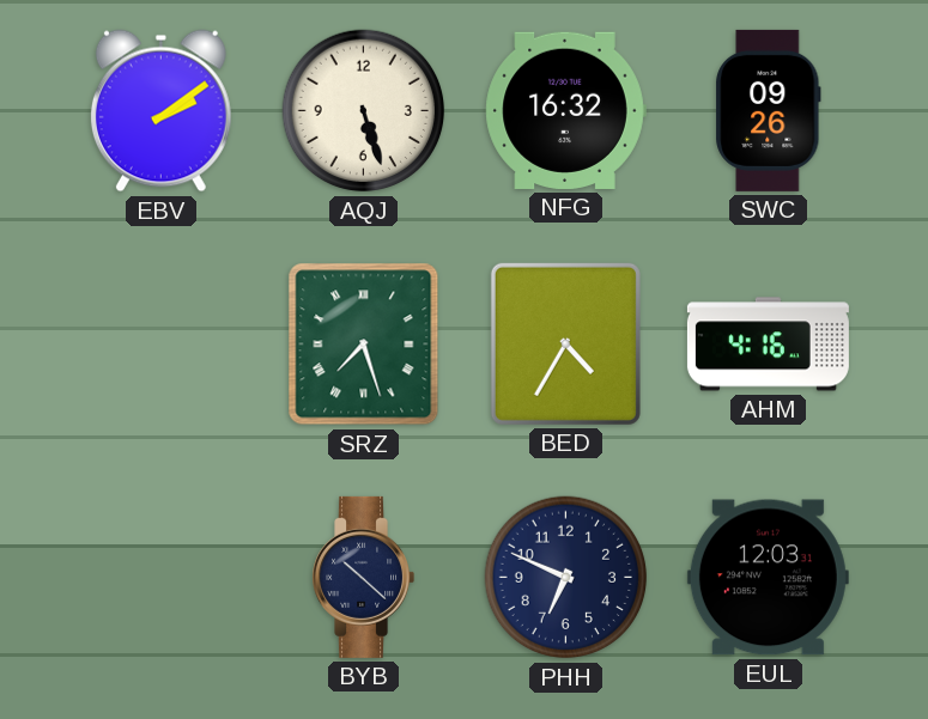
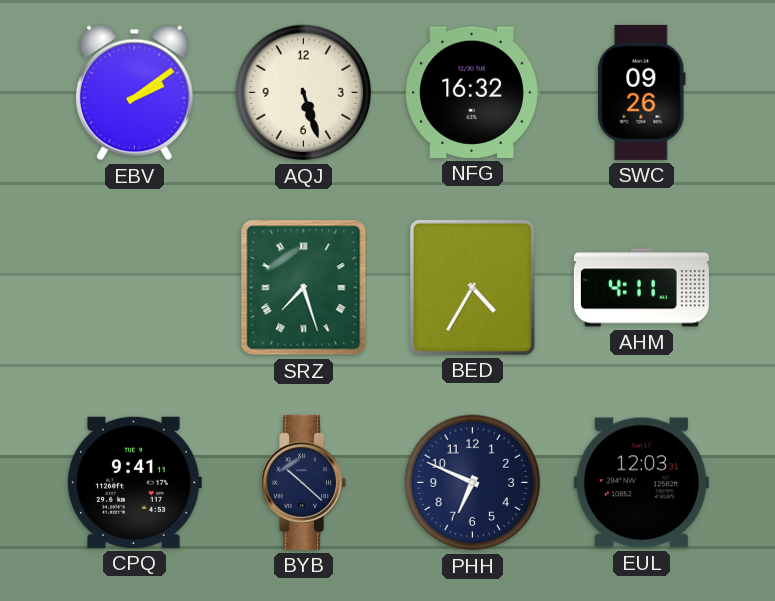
AHM: 4:16 -> 4:11 (641, 288)
CPQ: none -> 9:41 (134, 482)
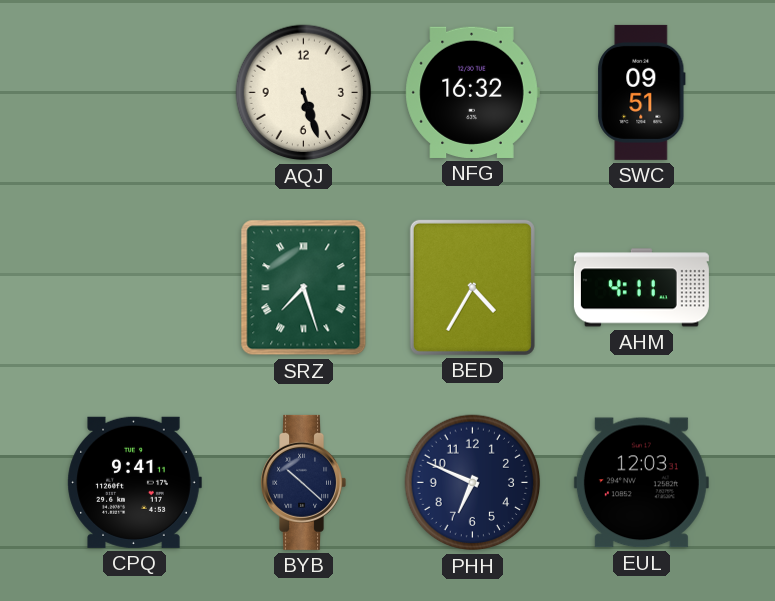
EBV: 2:09 -> none (134, 93)
SWC: 09:26 -> 09:51 (642, 92)
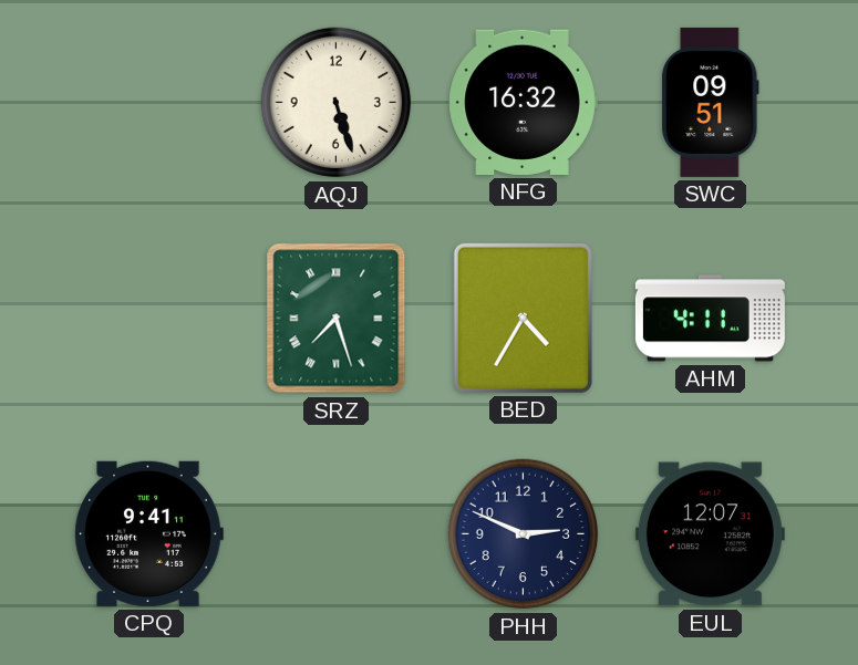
BYB: 10:22 -> none (303, 482)
PHH: 6:49 -> 2:49 (524, 534)
EUL: 12:03 -> 12:07 (710, 534)
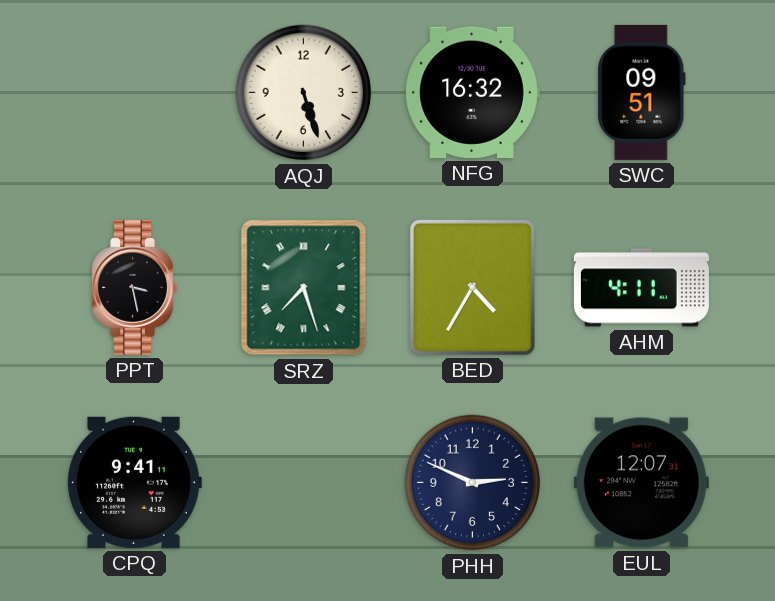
PPT: none -> 3:28 (134, 287)
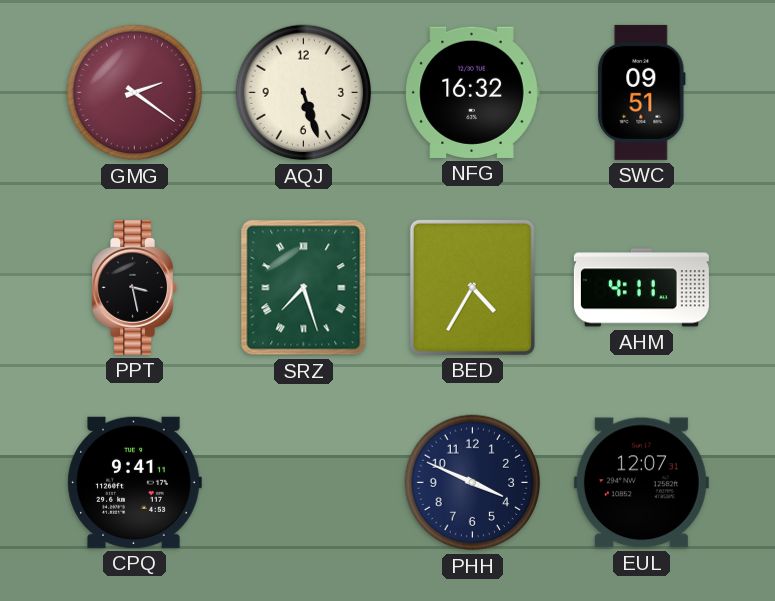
GMG: none -> 2:21 (135, 93)
PHH: 2:49 -> 3:49 (473, 483)
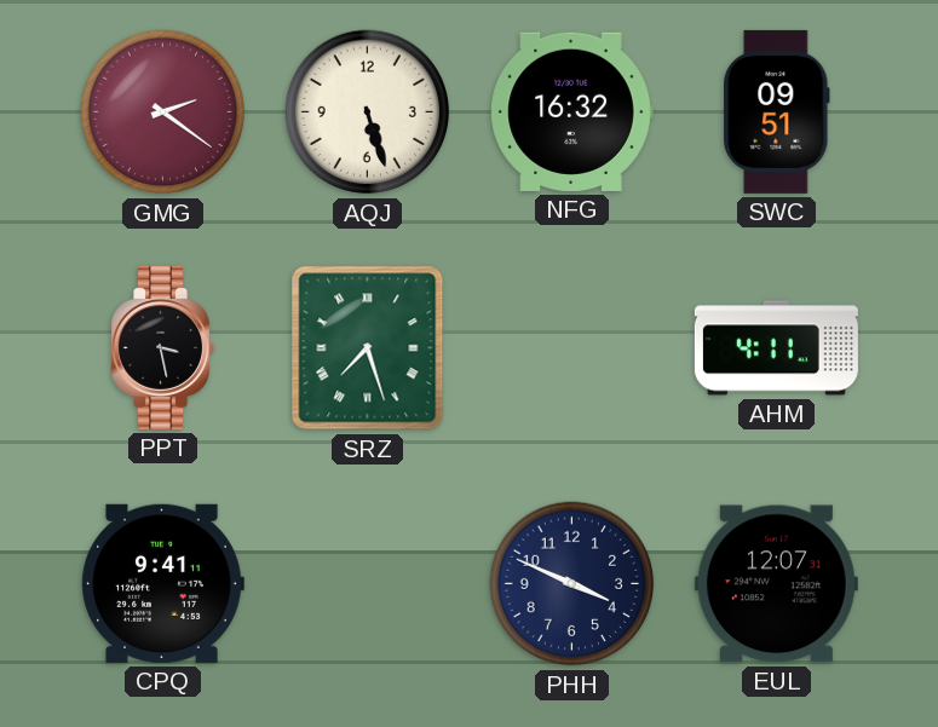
BED: 4:35 -> none (472, 287)
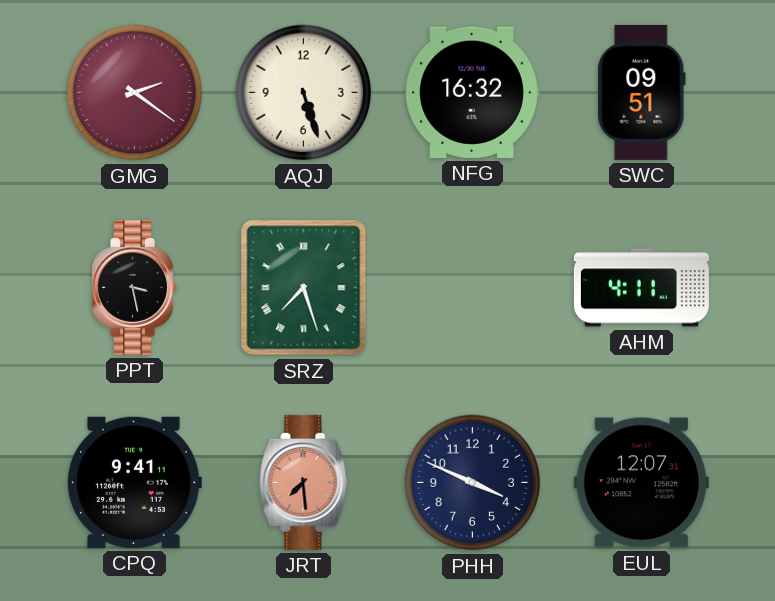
JRT: none -> 7:29 (304, 482)
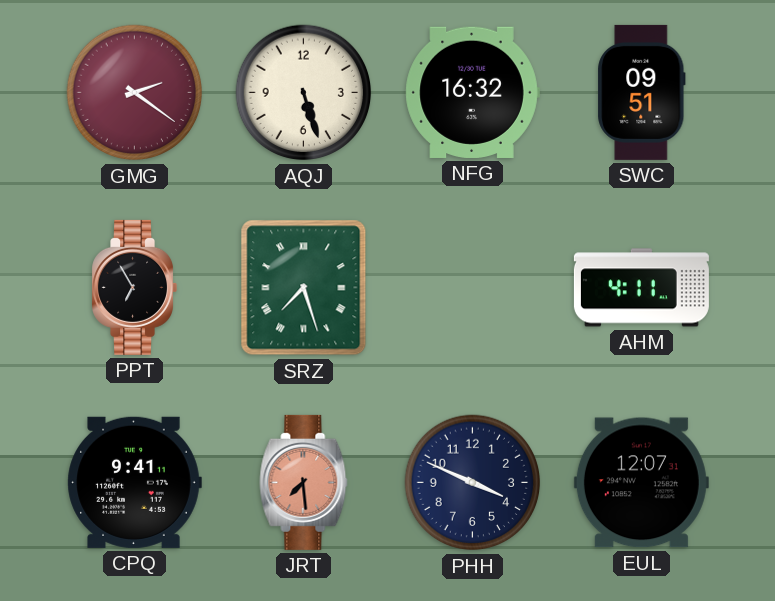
PPT: 3:28 -> 6:55 (134, 287)
